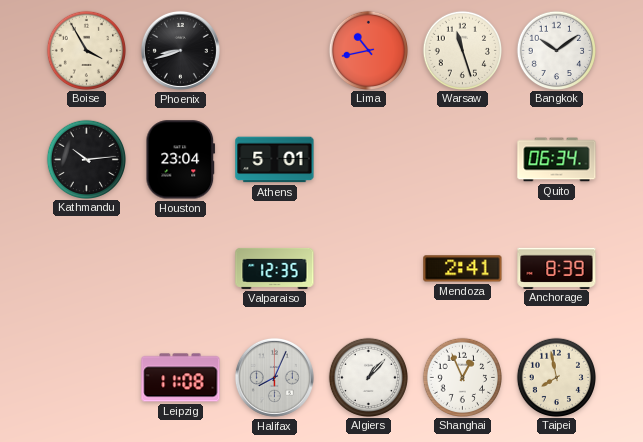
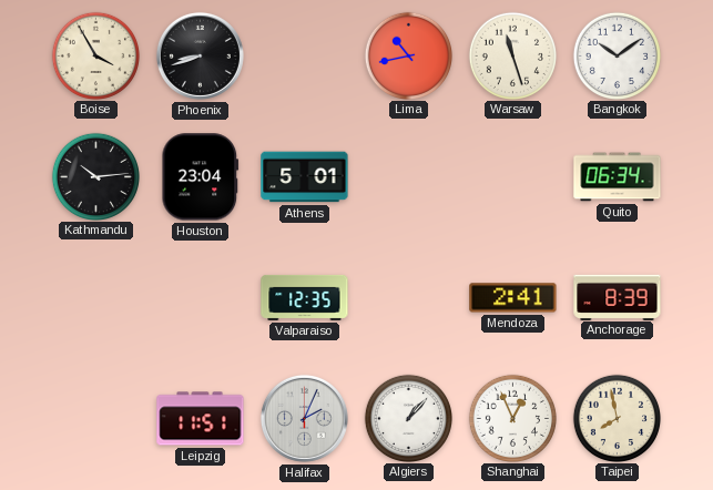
Leipzig: 11:08 -> 11:51 (201, 419)
Halifax: 8:04 -> 2:04 (304, 418)
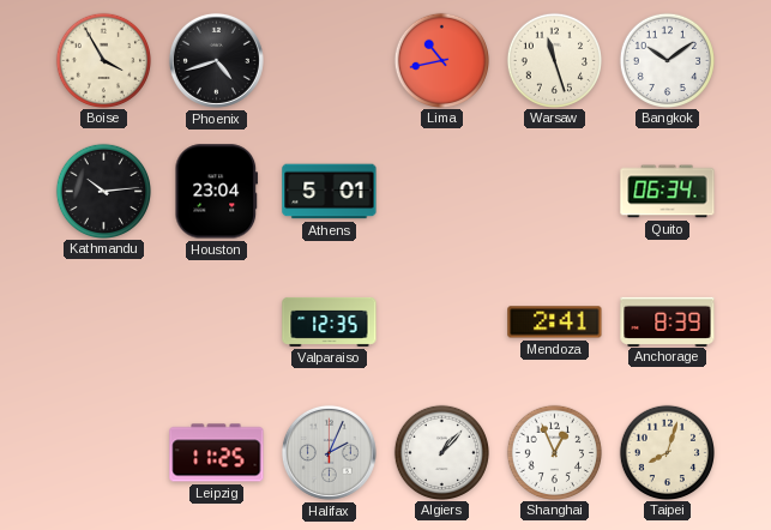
Phoenix: 8:42 -> 4:42 (216, 60)
Leipzig: 11:51 -> 11:25 (217, 453)
Taipei: 7:58 -> 8:03 (667, 452)
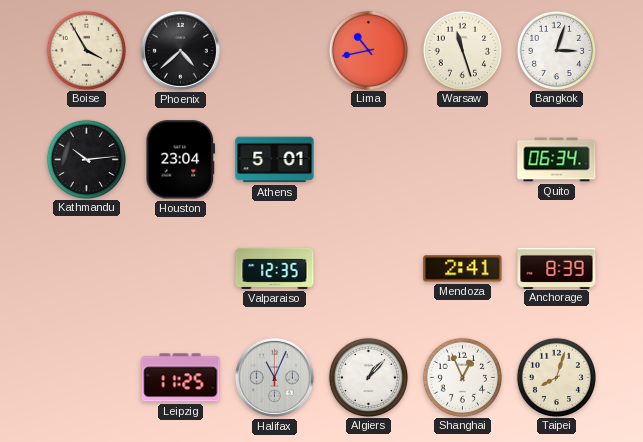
Phoenix: 4:42 -> 4:38 (180, 50)
Bangkok: 10:09 -> 3:03 (556, 50)
Halifax: 2:04 -> 11:04 (274, 377)
